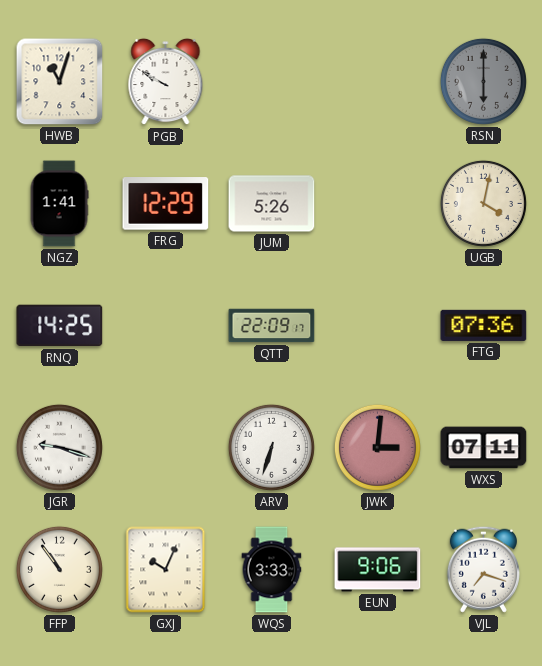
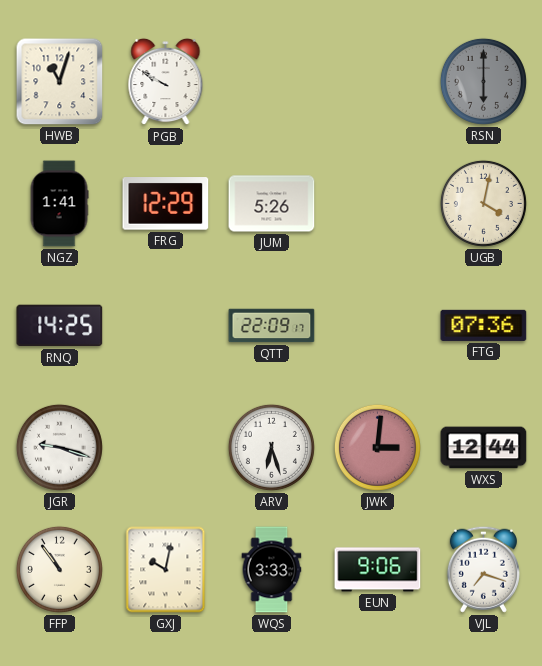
ARV: 6:33 -> 6:27 (271, 447)
WXS: 07:11 -> 12:44 (484, 448)
GXJ: 10:04 -> 10:02 (166, 570)
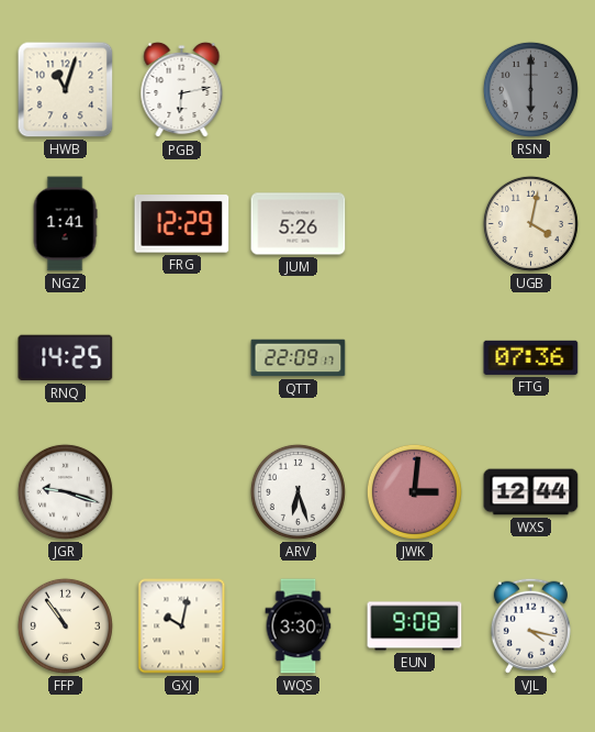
PGB: 9:50 -> 6:13 (182, 90)
WQS: 3:33 -> 3:30 (299, 626)
EUN: 9:06 -> 9:08 (415, 626)
VJL: 7:18 -> 4:17 (530, 625)
